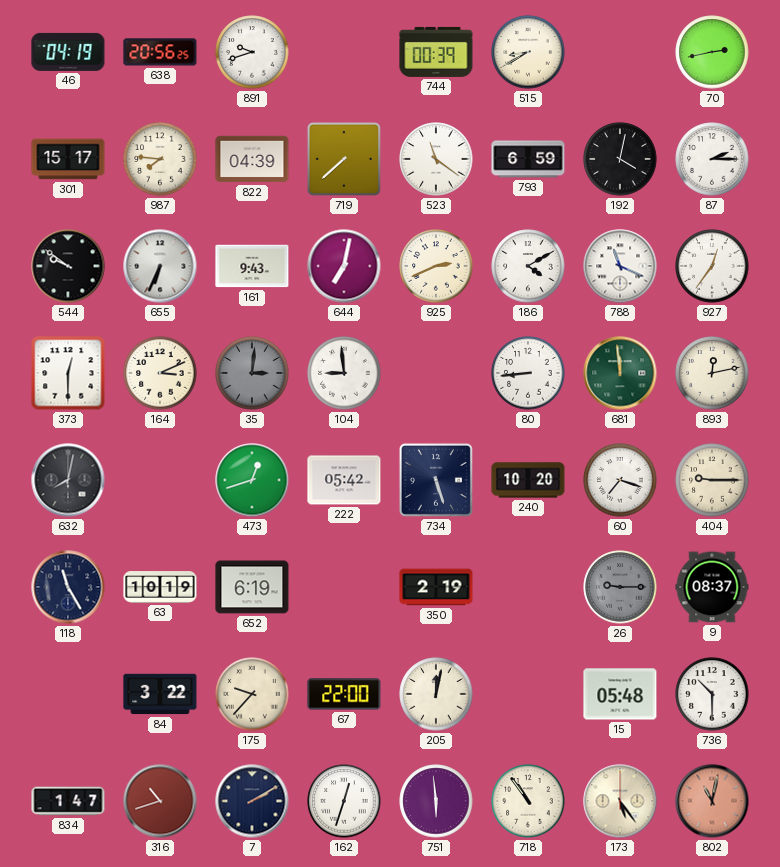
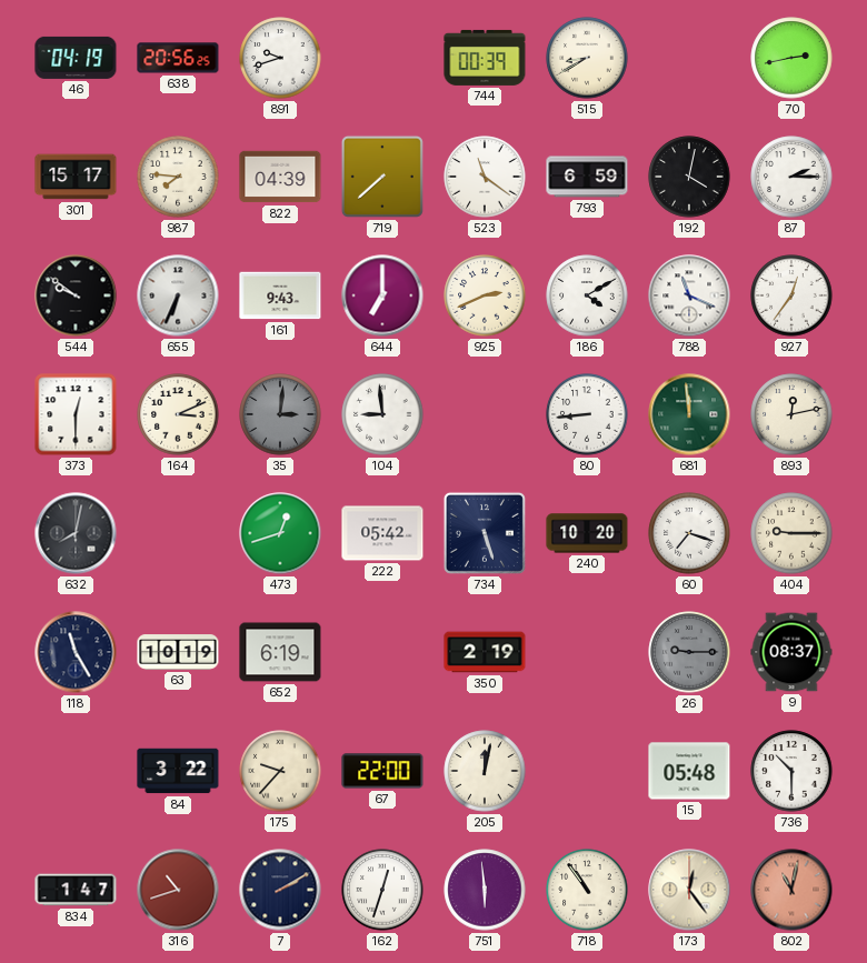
644: 7:02 -> 7:00 (382, 295)
173: 5:24 -> 12:24 (689, 890)
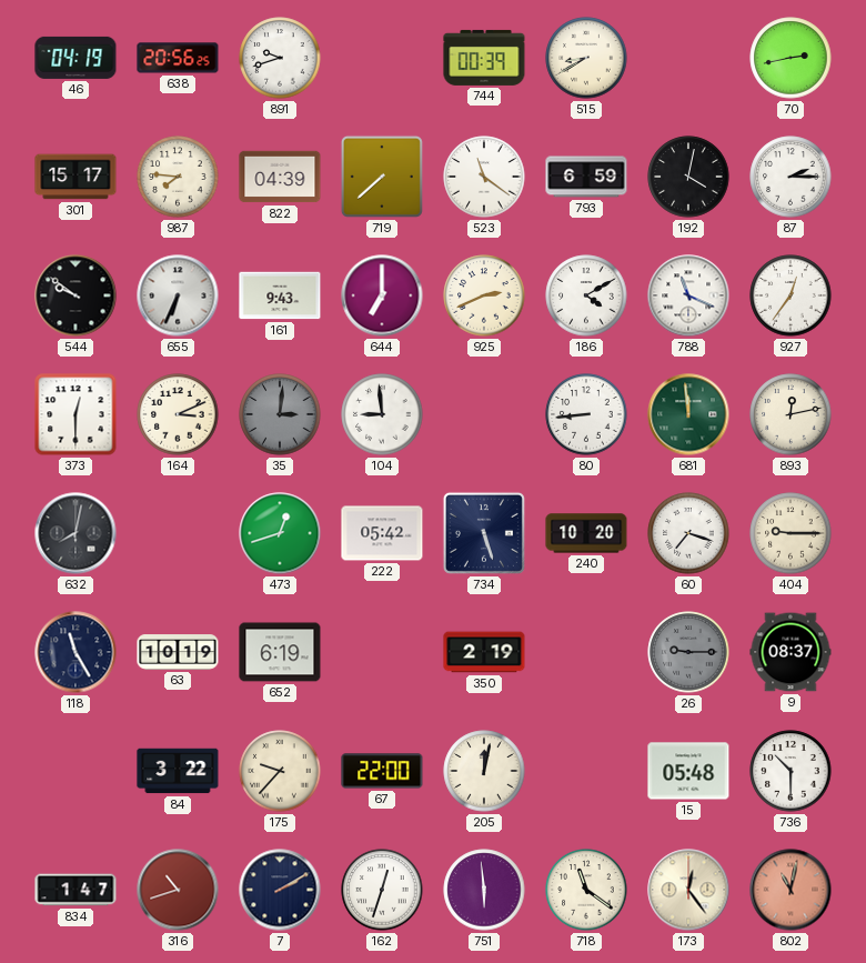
718: 10:54 -> 11:21 (586, 890)
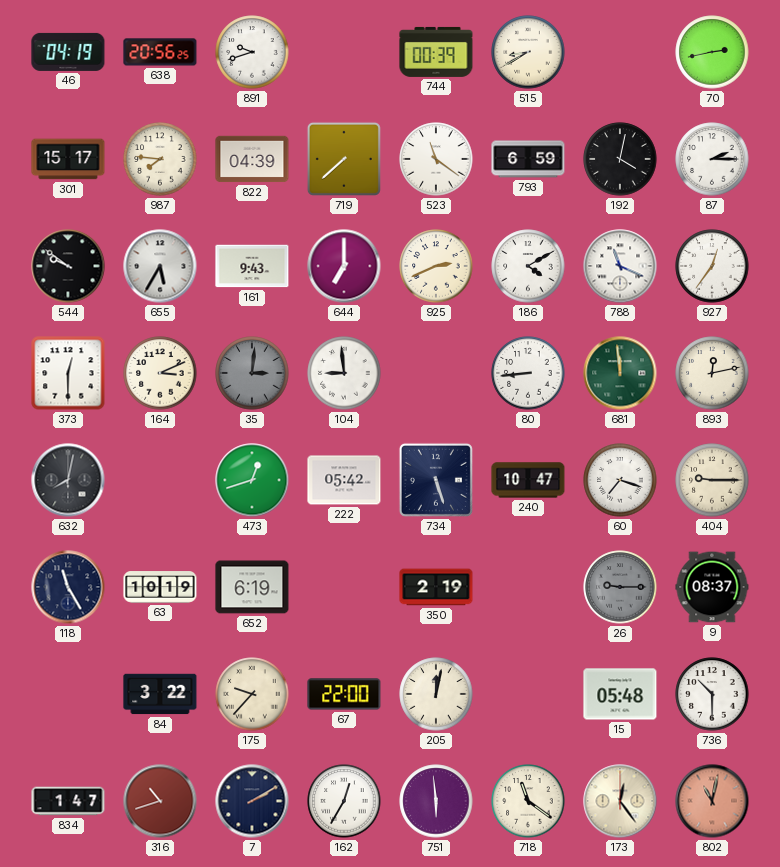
655: 6:34 -> 5:35 (160, 266)
240: 10:20 -> 10:47 (528, 480)
162: 12:33 -> 12:35 (344, 801)
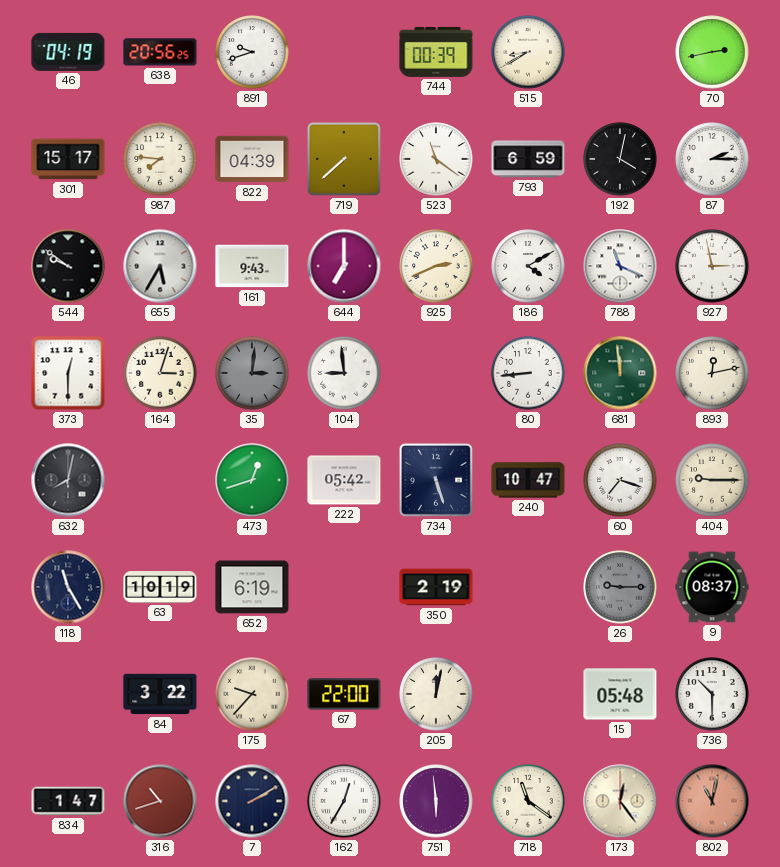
927: 12:36 -> 2:58 (712, 266)
164: 3:11 -> 3:03 (160, 373)
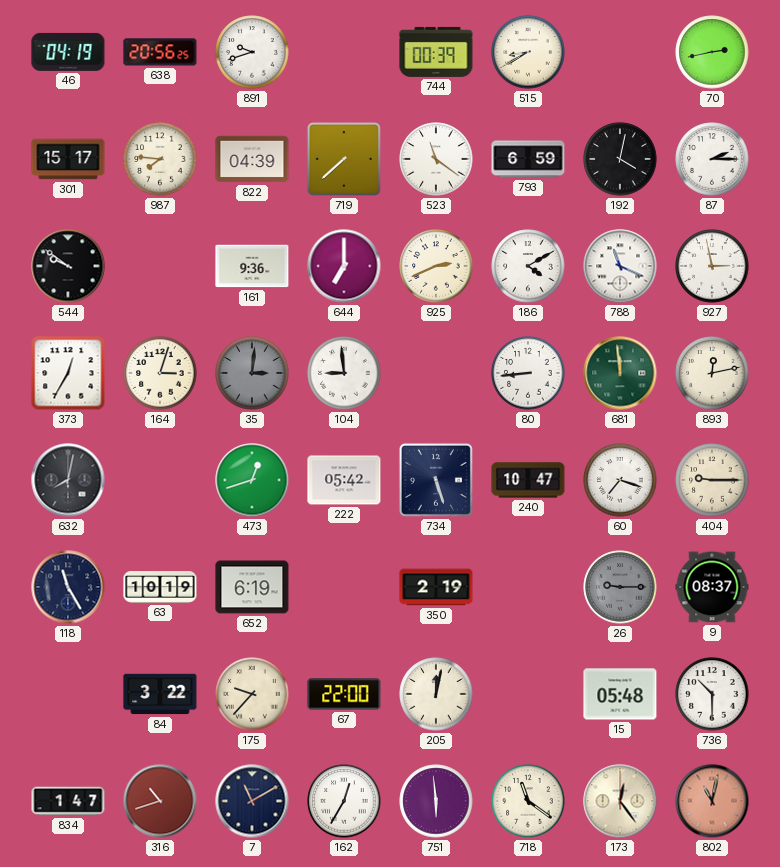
655: 5:35 -> none (160, 266)
161: 9:43 -> 9:36 (252, 266)
373: 12:30 -> 12:35 (68, 373)
7: 2:10 -> 11:10 (252, 801)
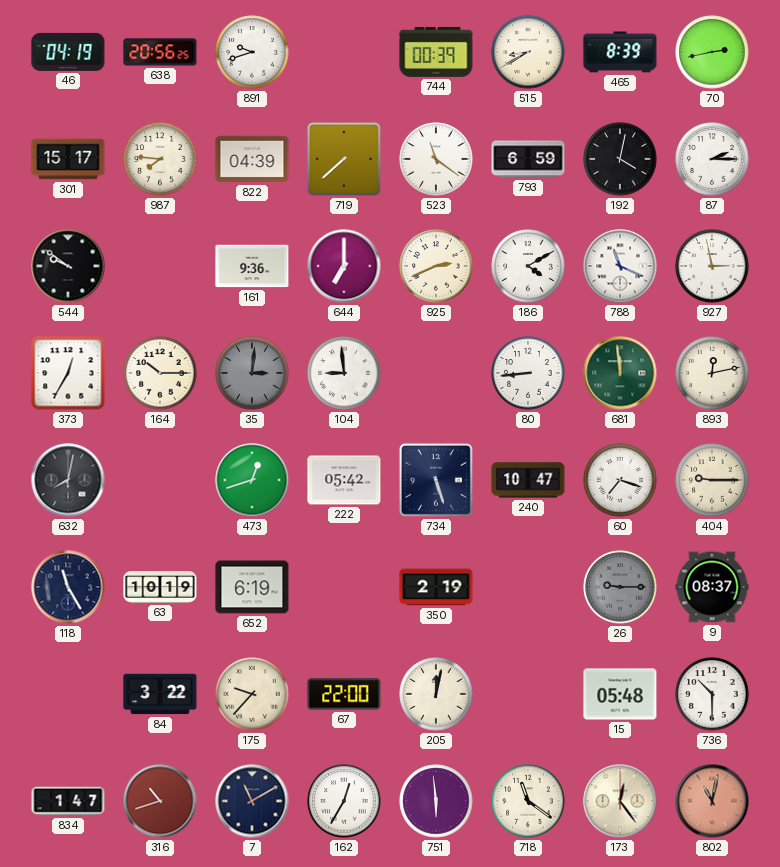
465: none -> 8:39 (620, 52)
164: 3:03 -> 10:15 (160, 373)
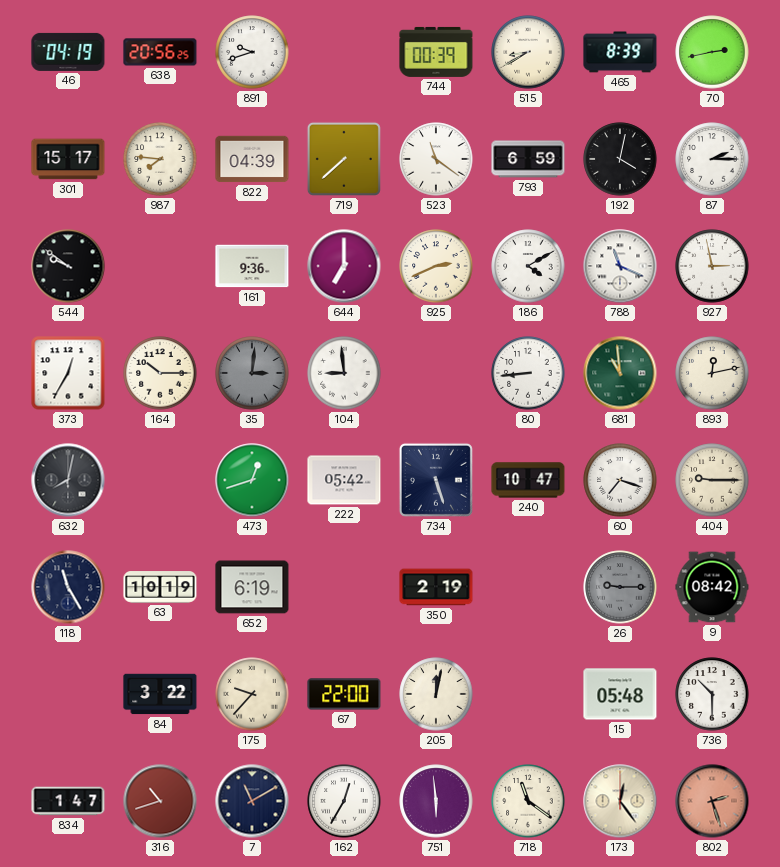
681: 11:59 -> 10:59 (620, 373)
9: 08:37 -> 08:42 (712, 587)
802: 11:02 -> 2:27 (712, 801)
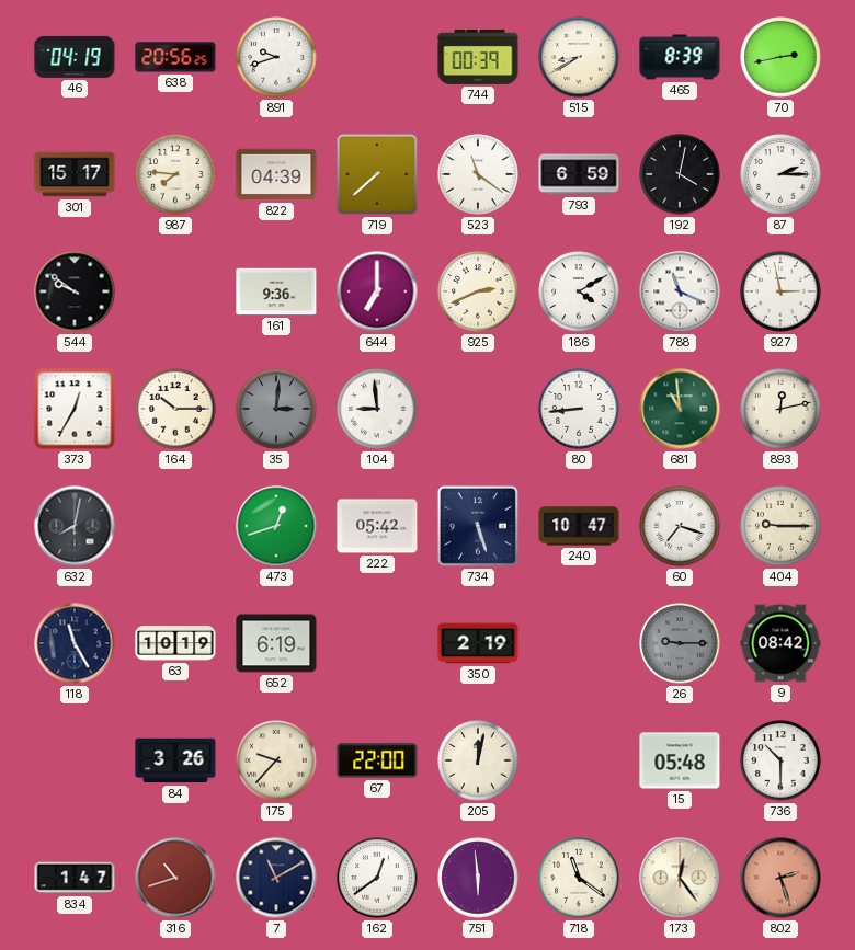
84: 3:22 -> 3:26 (175, 760)
162: 12:35 -> 12:39 (377, 878)
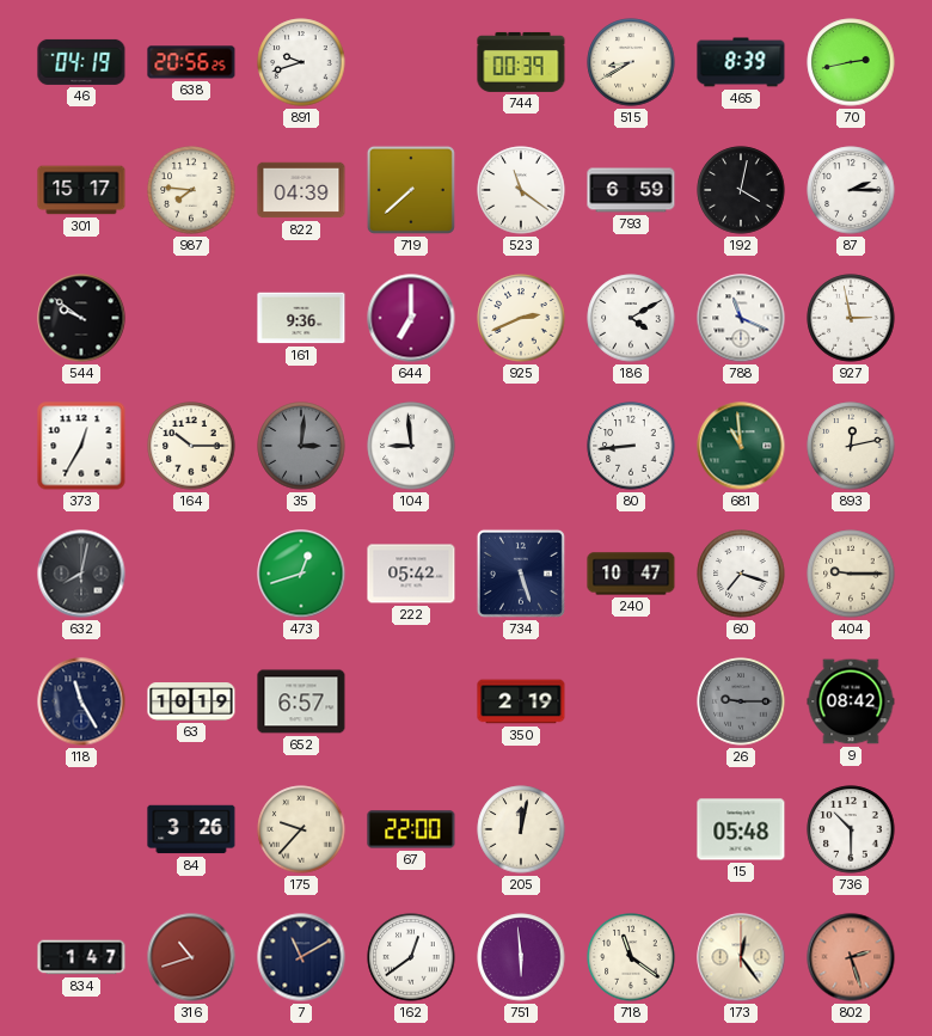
652: 6:19 -> 6:57 (301, 701)
